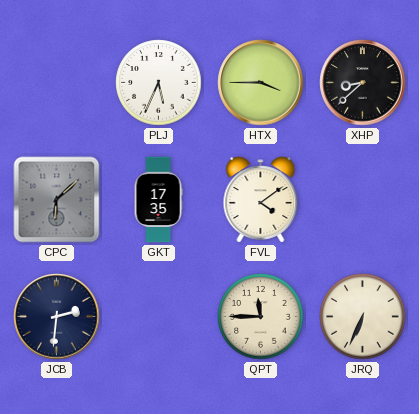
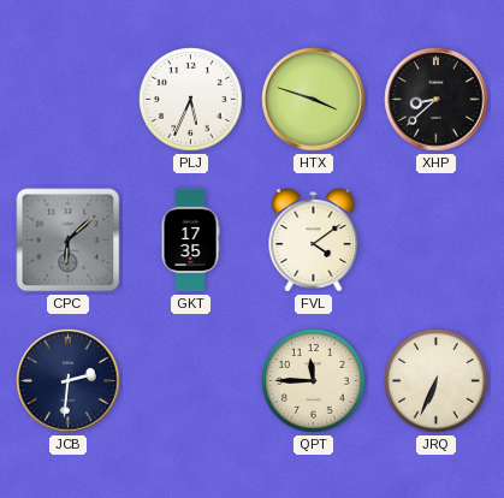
HTX: 3:45 -> 3:48 (314, 100)
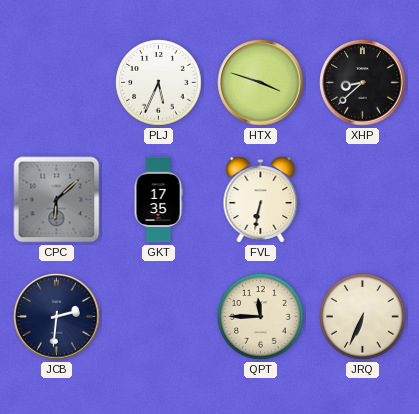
FVL: 4:09 -> 6:32 (261, 200)
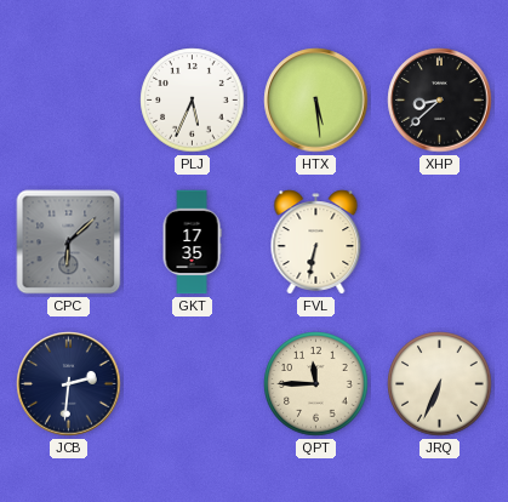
HTX: 3:48 -> 5:29 (316, 101)
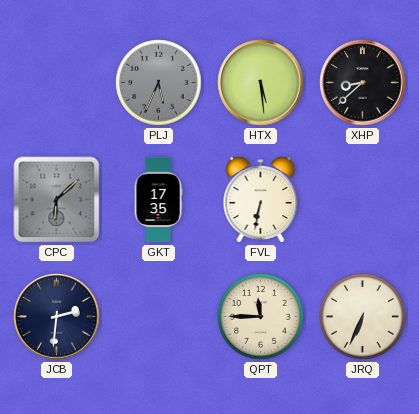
PLJ dial: white -> grey (159, 83)
